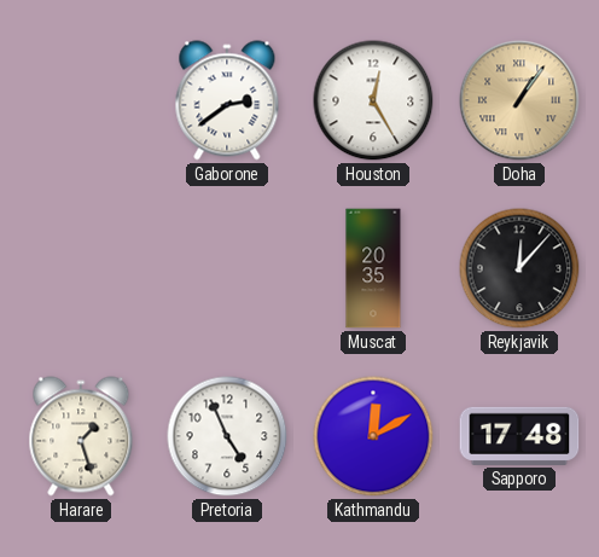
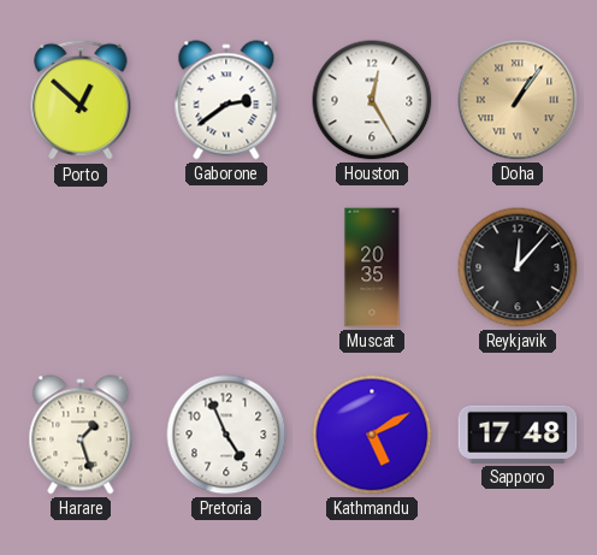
Porto: none -> 12:52 (81, 100)
Kathmandu: 12:10 -> 5:10 (372, 435)
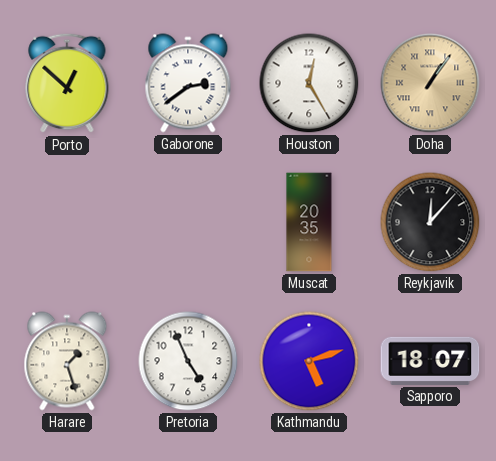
Kathmandu: 5:10 -> 5:12 (309, 361)
Sapporo: 17:48 -> 18:07 (430, 361)
